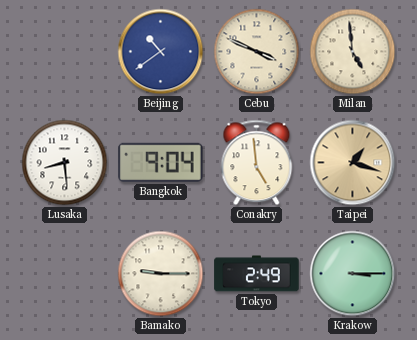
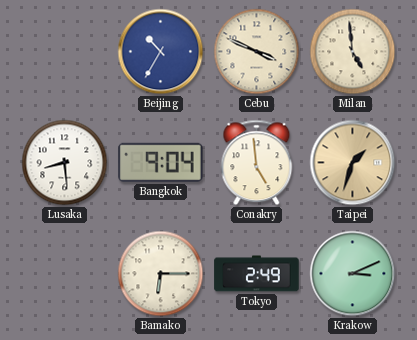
Beijing: 10:39 -> 10:35 (161, 52)
Taipei: 1:18 -> 1:33 (353, 163)
Bamako: 9:15 -> 6:15 (161, 274)
Krakow: 3:15 -> 3:11 (353, 274)
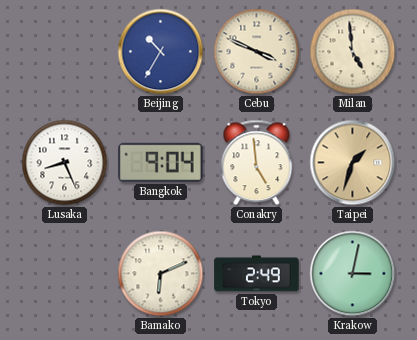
Lusaka: 8:29 -> 8:26 (65, 163)
Bamako: 6:15 -> 6:11 (161, 274)
Krakow: 3:11 -> 3:02 (353, 274)
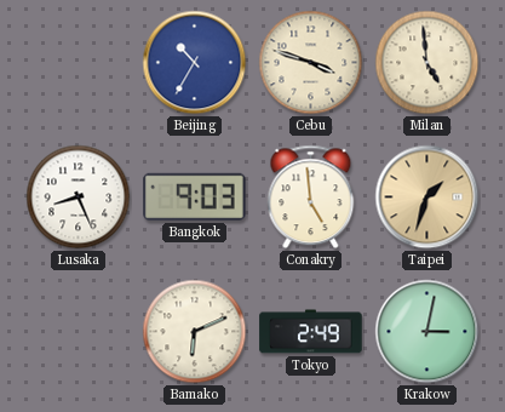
Cebu: 3:49 -> 3:48 (311, 63)
Bangkok: 9:04 -> 9:03 (195, 196)
